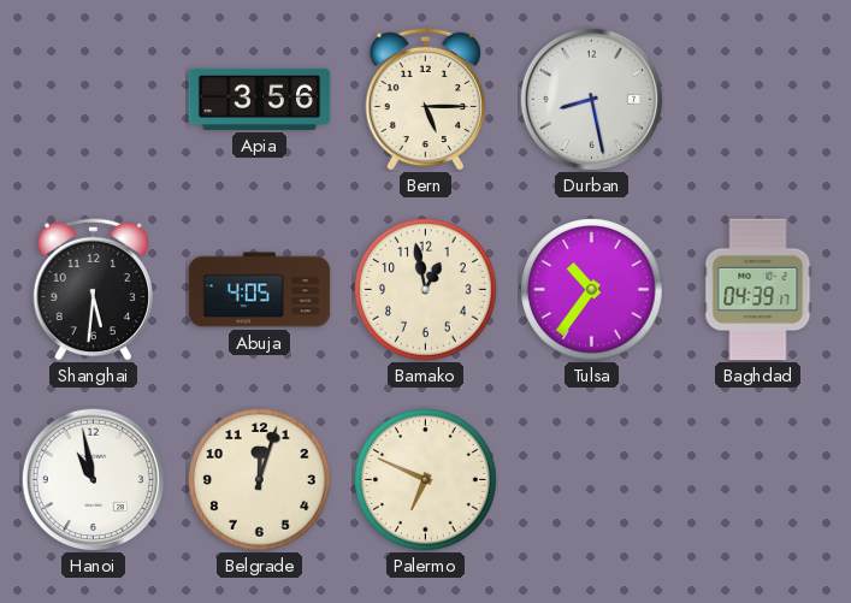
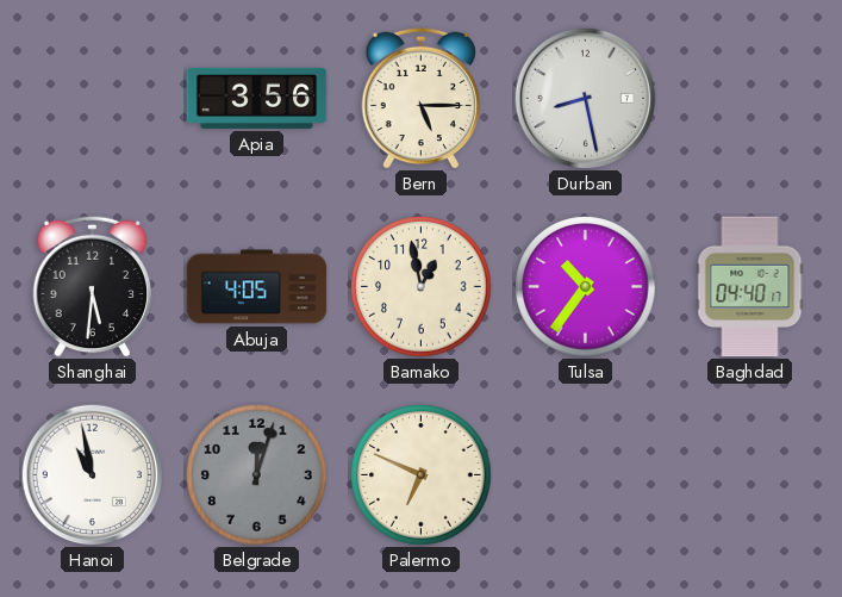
Baghdad: 04:39 -> 04:40 (750, 287)
Belgrade dial: cream -> grey (257, 475)
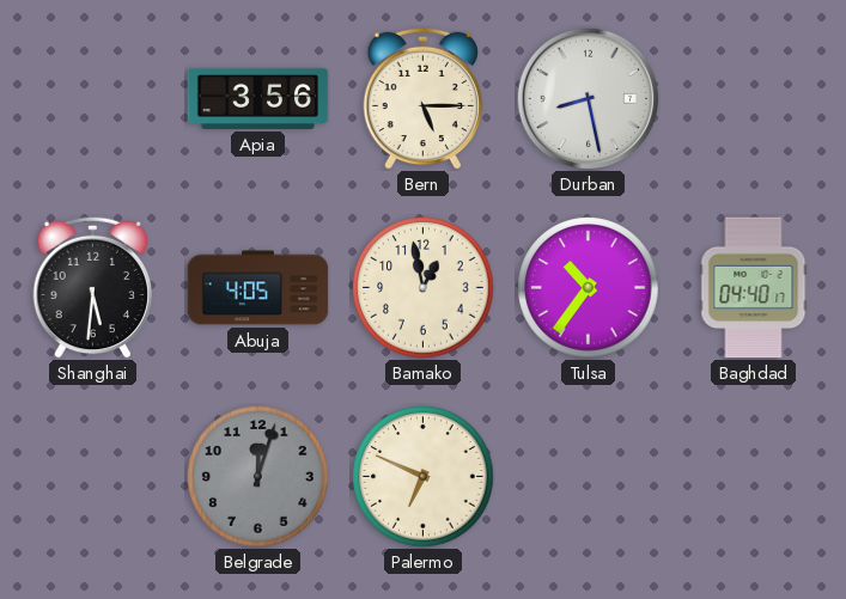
Hanoi: 10:58 -> none (92, 474)
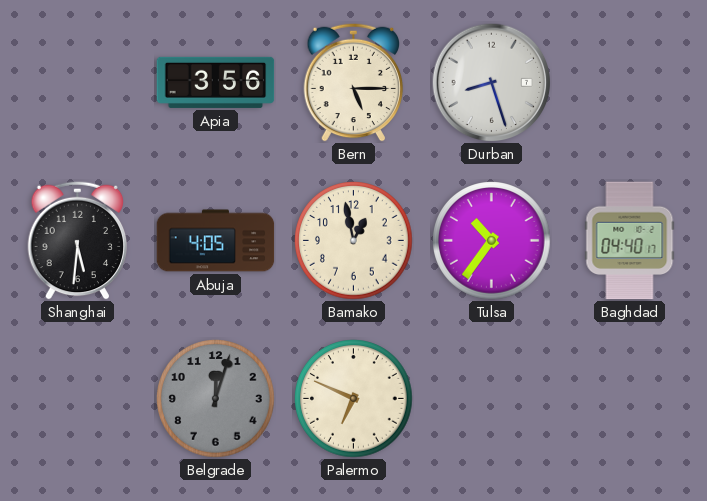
Durban: 8:28 -> 8:27 (491, 82)
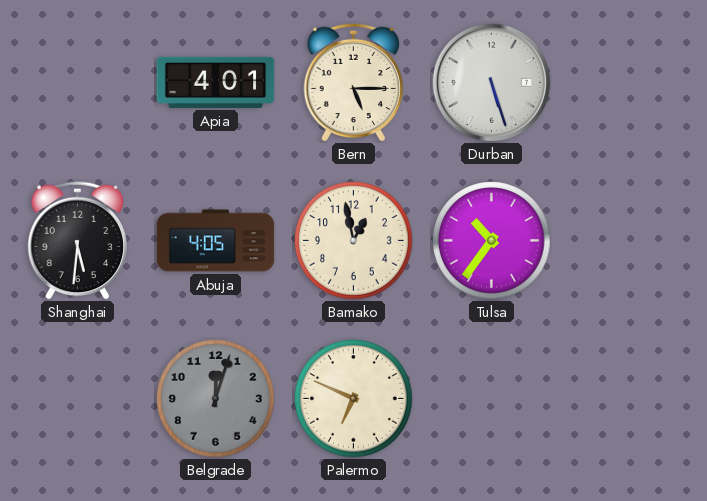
Apia: 3:56 -> 4:01 (216, 82)
Durban: 8:27 -> 5:27 (491, 82)
Baghdad: 04:40 -> none (630, 241)
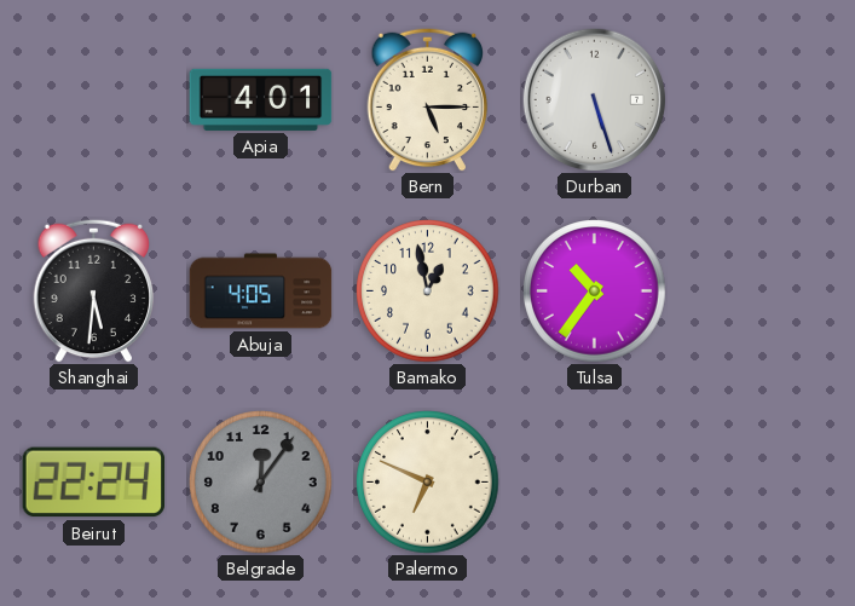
Beirut: none -> 22:24 (94, 483)
Belgrade: 12:03 -> 12:06 (261, 483)
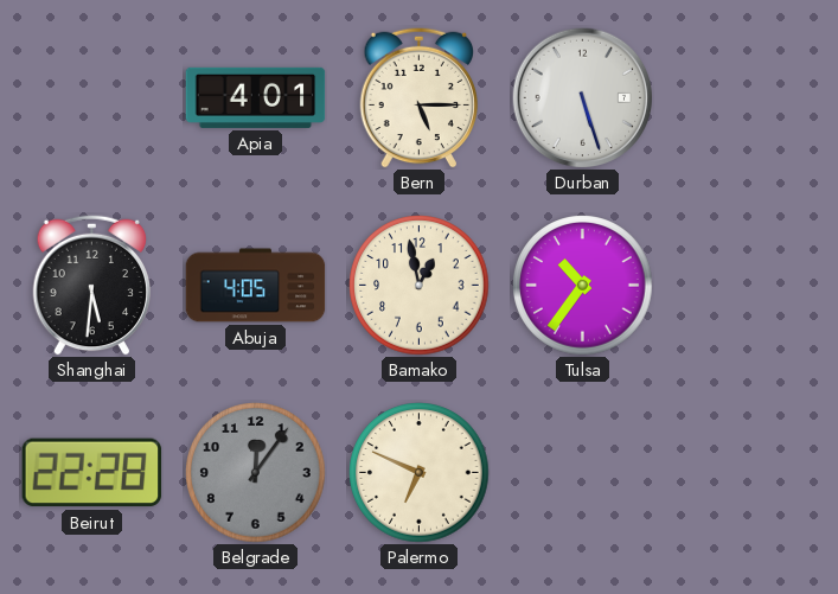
Beirut: 22:24 -> 22:28 (92, 473)
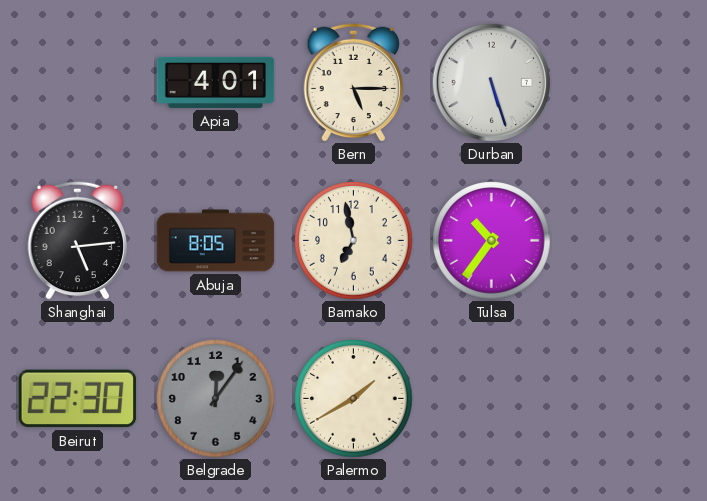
Shanghai: 5:31 -> 5:14 (78, 240)
Abuja: 4:05 -> 8:05 (216, 241)
Bamako: 12:58 -> 6:58 (354, 241)
Beirut: 22:28 -> 22:30 (78, 399)
Palermo: 6:49 -> 1:40 (354, 399)
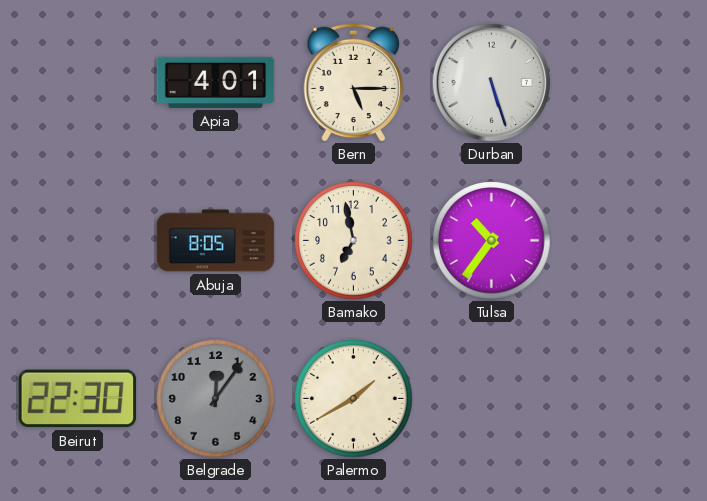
Shanghai: 5:14 -> none (78, 240)
